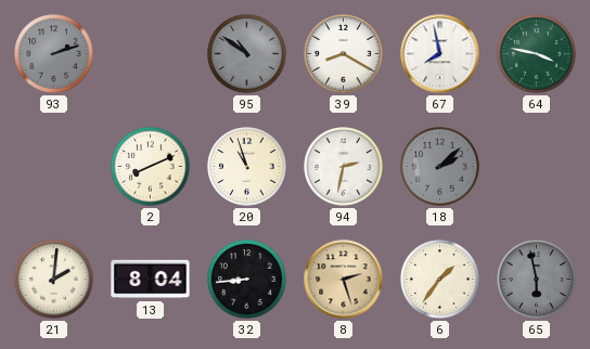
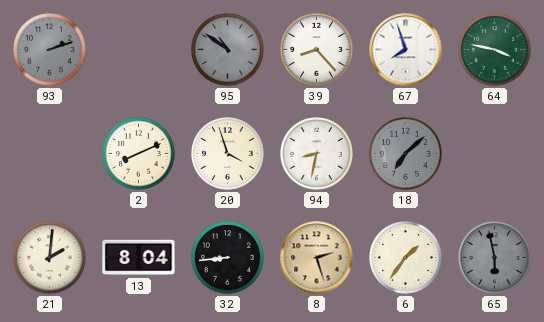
39: 8:20 -> 8:23 (317, 50)
67: 7:58 -> 7:57 (406, 50)
20: 10:57 -> 3:57 (228, 154)
94: 2:32 -> 8:32 (317, 154)
18: 2:08 -> 7:08 (406, 154)
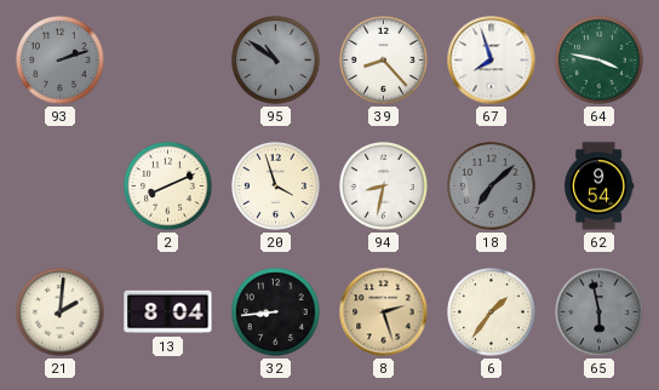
62: none -> 9:54 (600, 187)
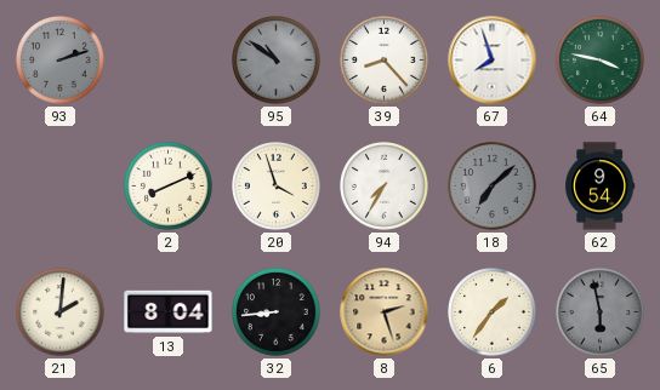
94: 8:32 -> 7:35 (385, 187)
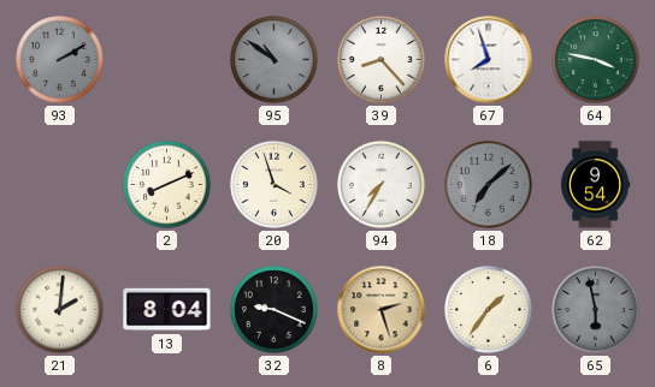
93: 2:12 -> 2:10 (60, 60)
32: 8:44 -> 9:19 (275, 310)
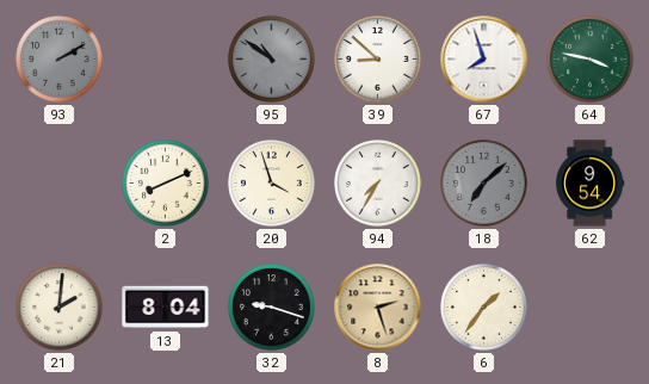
39: 8:23 -> 8:52 (378, 60)
32: 9:19 -> 9:18 (272, 308)
65: 5:58 -> none (596, 310)
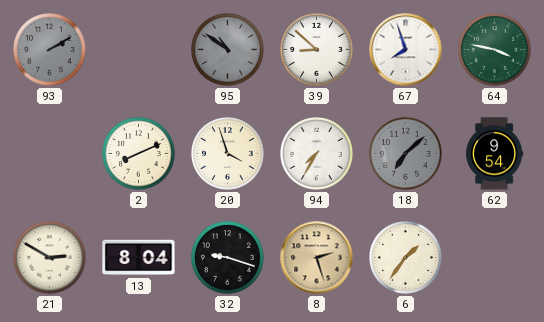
21: 2:01 -> 2:50 (50, 258)
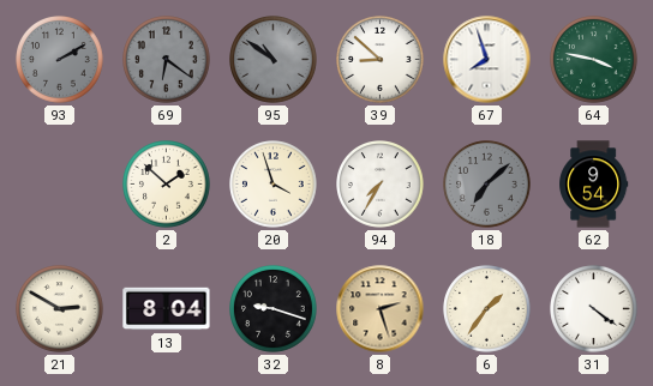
69: none -> 6:21 (167, 60)
2: 8:11 -> 1:52 (167, 185)
31: none -> 4:21 (594, 309)
